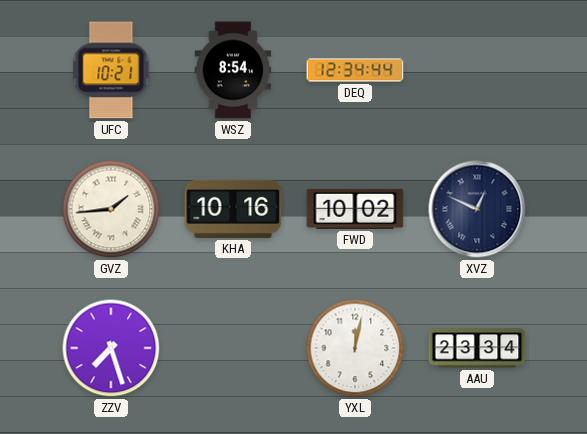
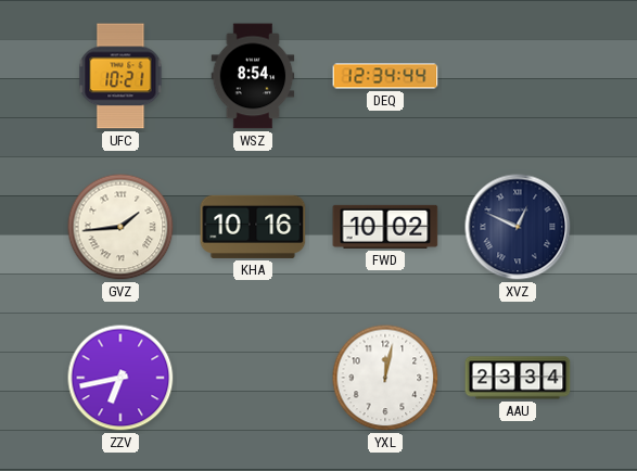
ZZV: 7:27 -> 6:43 (120, 378)
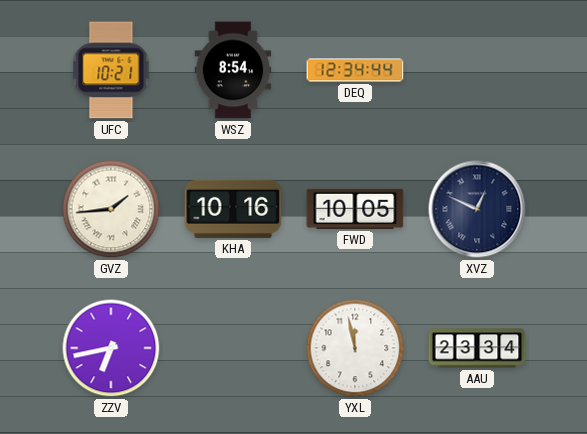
FWD: 10:02 -> 10:05 (355, 209)
YXL: 12:02 -> 11:58 (355, 348)
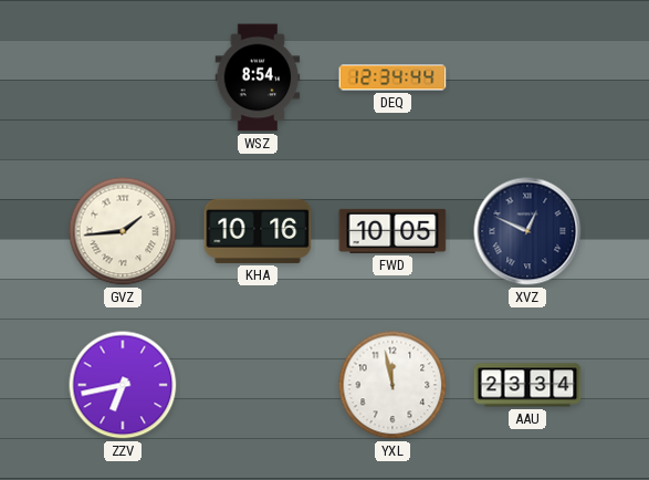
UFC: 10:21 -> none (111, 70)
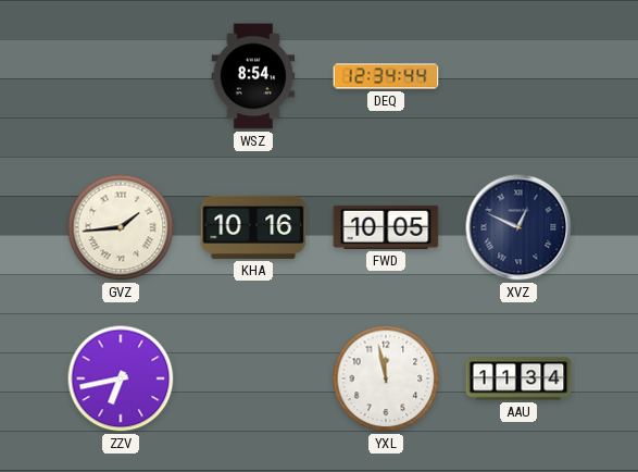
AAU: 23:34 -> 11:34 (518, 378)
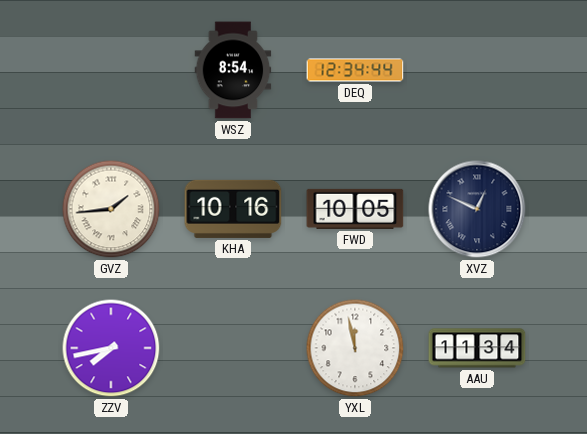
ZZV: 6:43 -> 7:43 (111, 348)
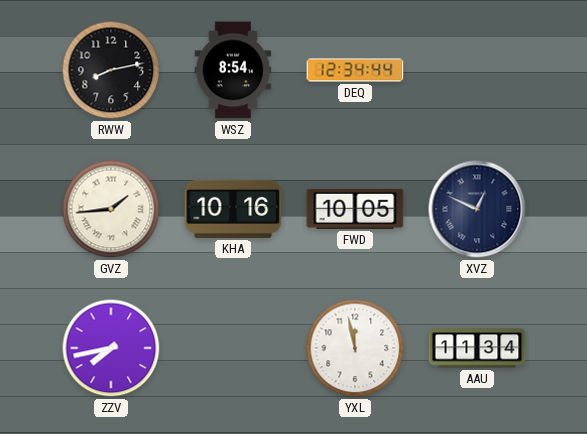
RWW: none -> 8:13 (111, 70)
